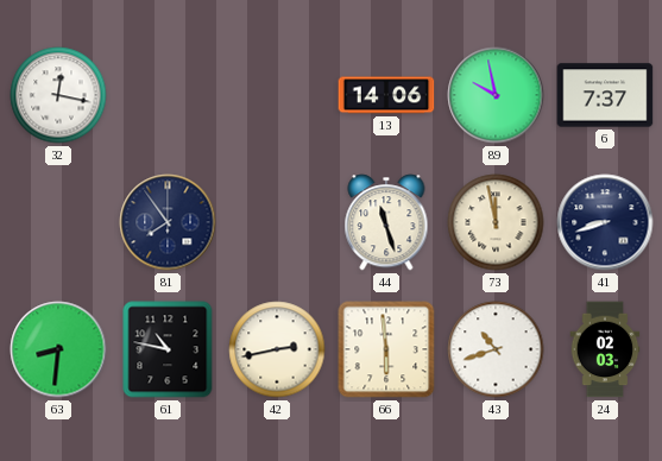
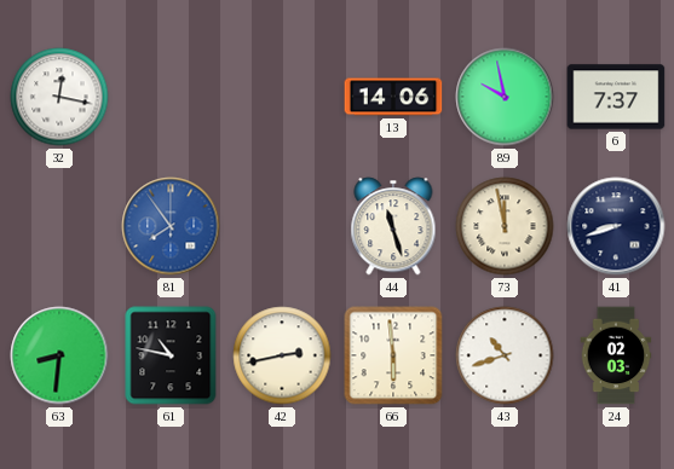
81 dial: navy -> blue (171, 226)
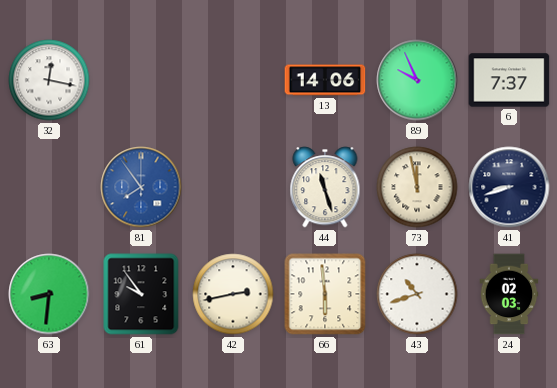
89: 9:58 -> 9:56 (417, 80)
61: 10:47 -> 9:54 (141, 294)
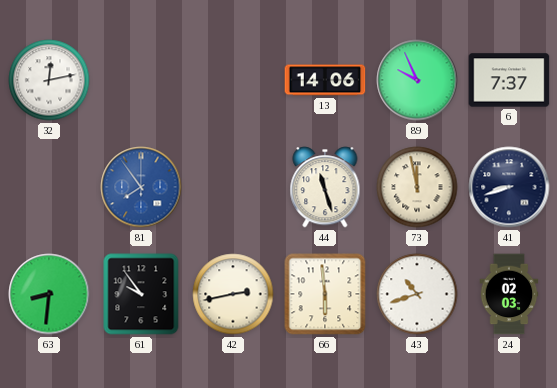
32: 12:17 -> 12:13 (49, 80)
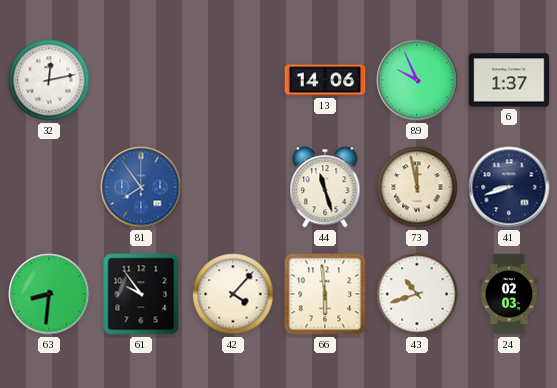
6: 7:37 -> 1:37 (509, 80)
42: 2:43 -> 4:07 (233, 294)
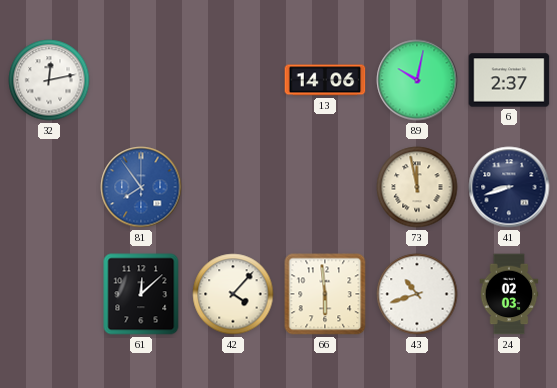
89: 9:56 -> 10:02 (417, 80)
6: 1:37 -> 2:37 (509, 80)
44: 11:27 -> none (325, 187)
63: 8:31 -> none (49, 294)
61: 9:54 -> 12:08 (141, 294)
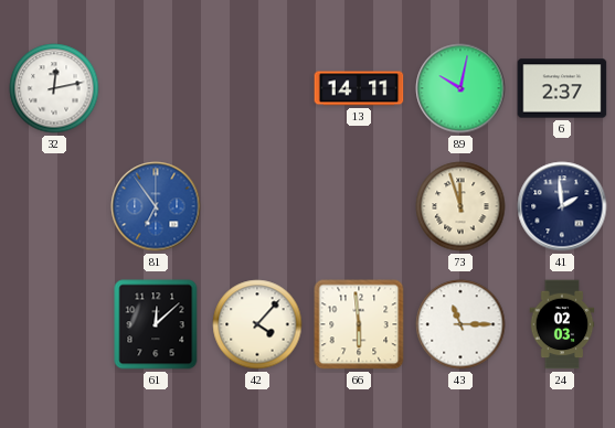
13: 14:06 -> 14:11 (359, 88)
81: 7:54 -> 6:54 (156, 206)
73: 11:58 -> 11:57 (460, 206)
41: 8:42 -> 1:59 (562, 206)
43: 10:42 -> 11:15 (460, 324)
